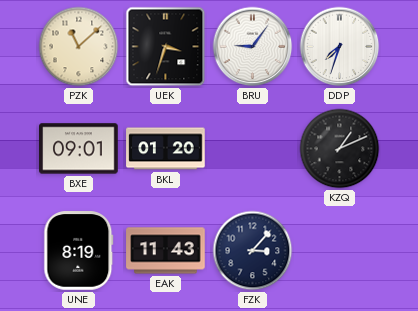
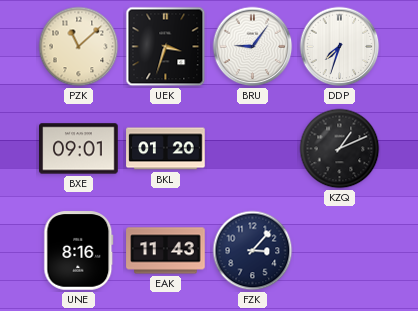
UNE: 8:19 -> 8:16 (79, 251)
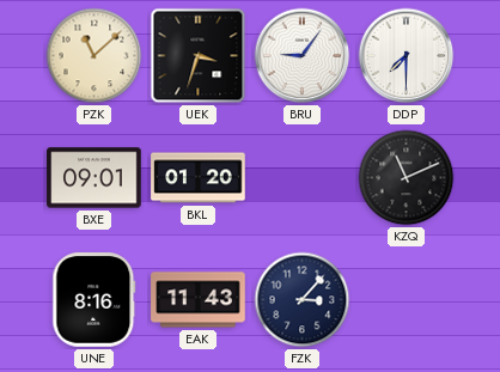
DDP: 7:33 -> 7:30 (407, 56)
KZQ: 1:11 -> 11:11 (407, 178)
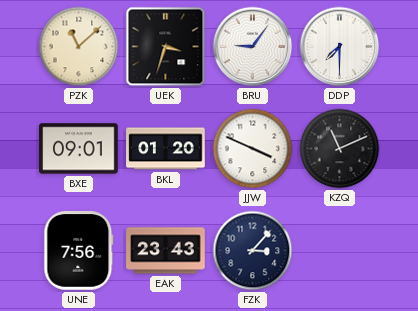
JJW: none -> 3:49 (253, 149)
UNE: 8:16 -> 7:56 (79, 251)
EAK: 11:43 -> 23:43 (166, 251)
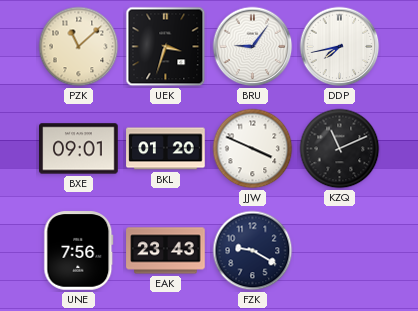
DDP: 7:30 -> 7:43 (340, 47)
FZK: 3:07 -> 9:20 (253, 251)
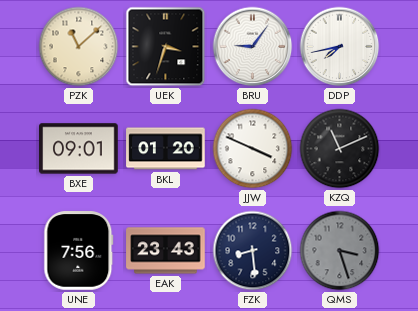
FZK: 9:20 -> 8:29 (253, 251)
QMS: none -> 3:27 (340, 251)
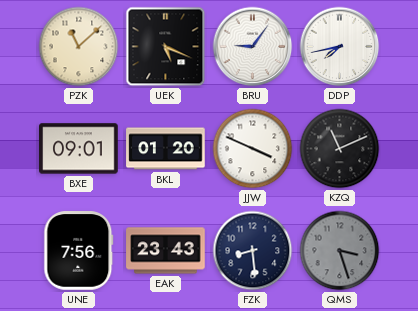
UEK: 3:33 -> 5:19 (166, 47)
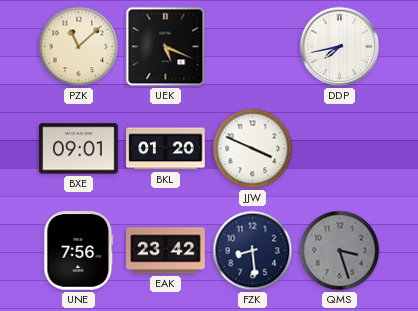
BRU: 9:06 -> none (253, 47)
KZQ: 11:11 -> none (340, 149)
EAK: 23:43 -> 23:42 (166, 251)
